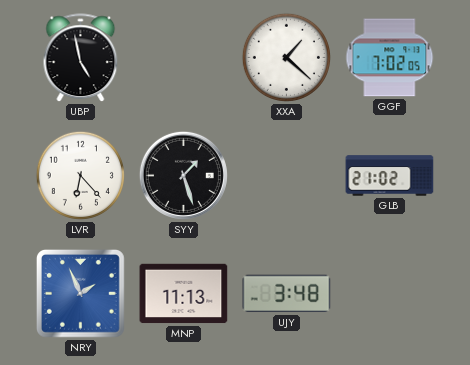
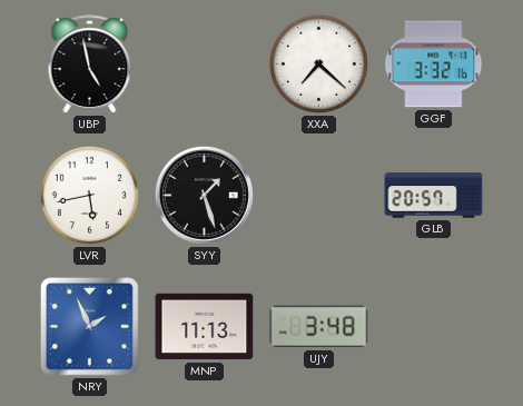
XXA: 1:22 -> 7:22 (318, 63)
GGF: 7:02 -> 3:32 (434, 65)
LVR: 6:23 -> 5:43 (89, 195)
GLB: 21:02 -> 20:57 (434, 196)
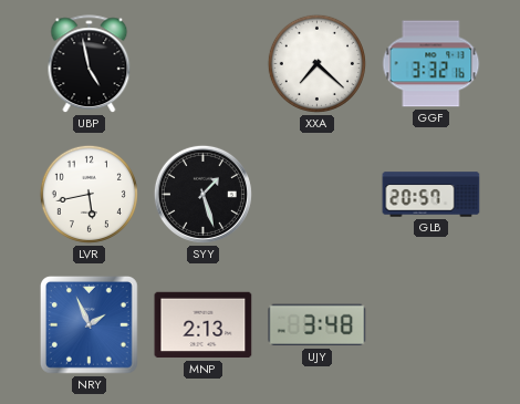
MNP: 11:13 -> 2:13 (204, 325)
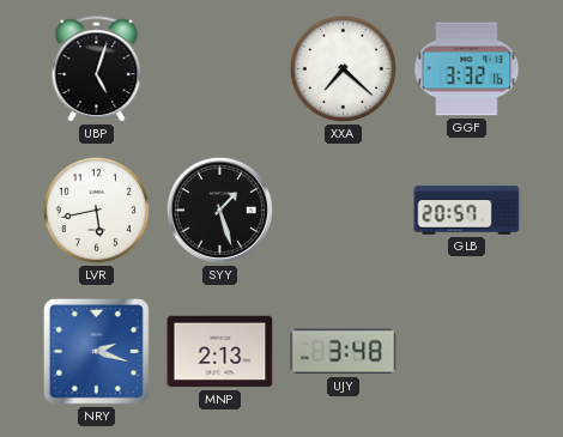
UBP: 4:58 -> 5:03 (97, 69)
NRY: 1:56 -> 2:18 (97, 352)
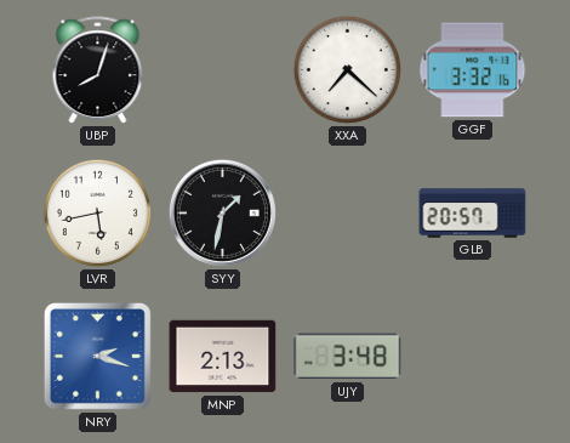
UBP: 5:03 -> 8:03 (98, 70)
SYY: 1:27 -> 1:32 (222, 212)
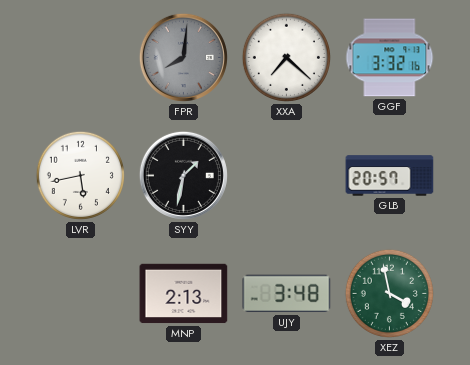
UBP: 8:03 -> none (98, 70)
FPR: none -> 8:01 (183, 57)
NRY: 2:18 -> none (98, 357)
XEZ: none -> 3:58 (389, 293)
